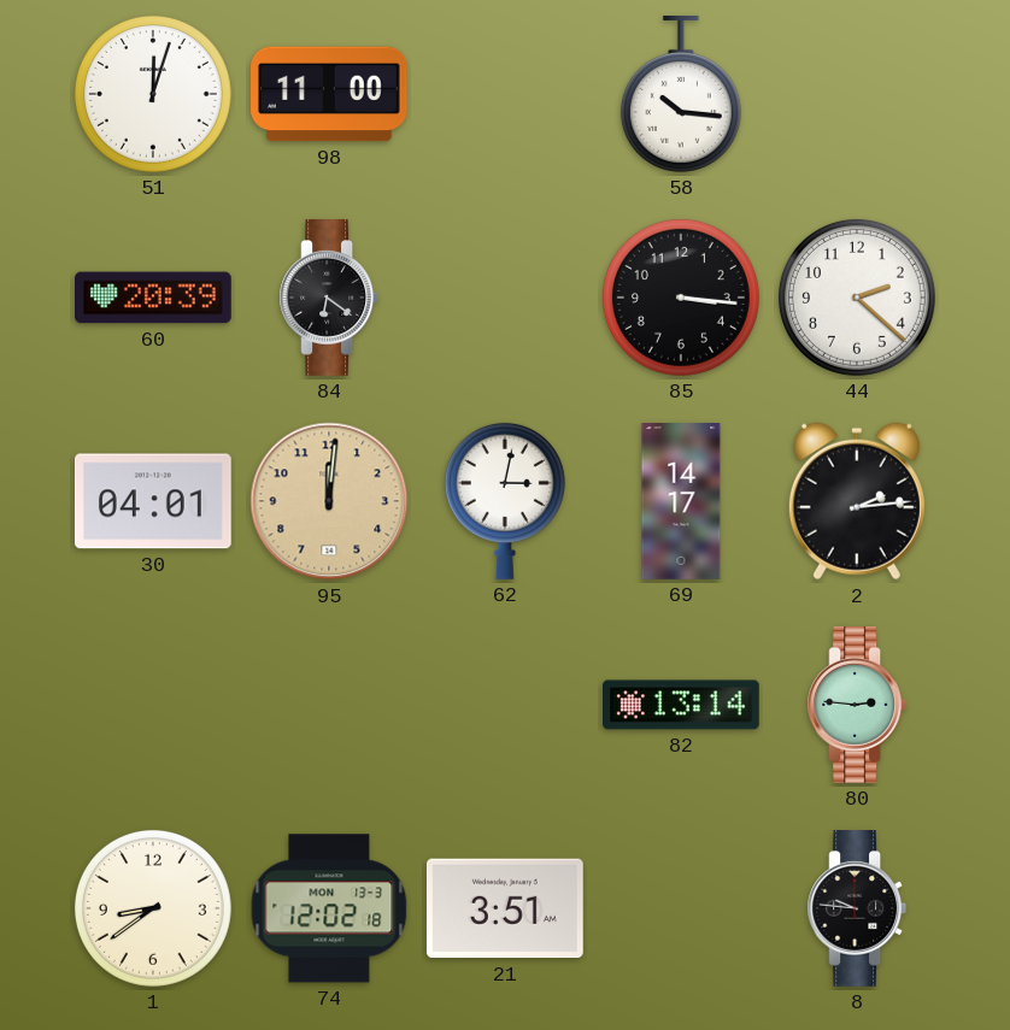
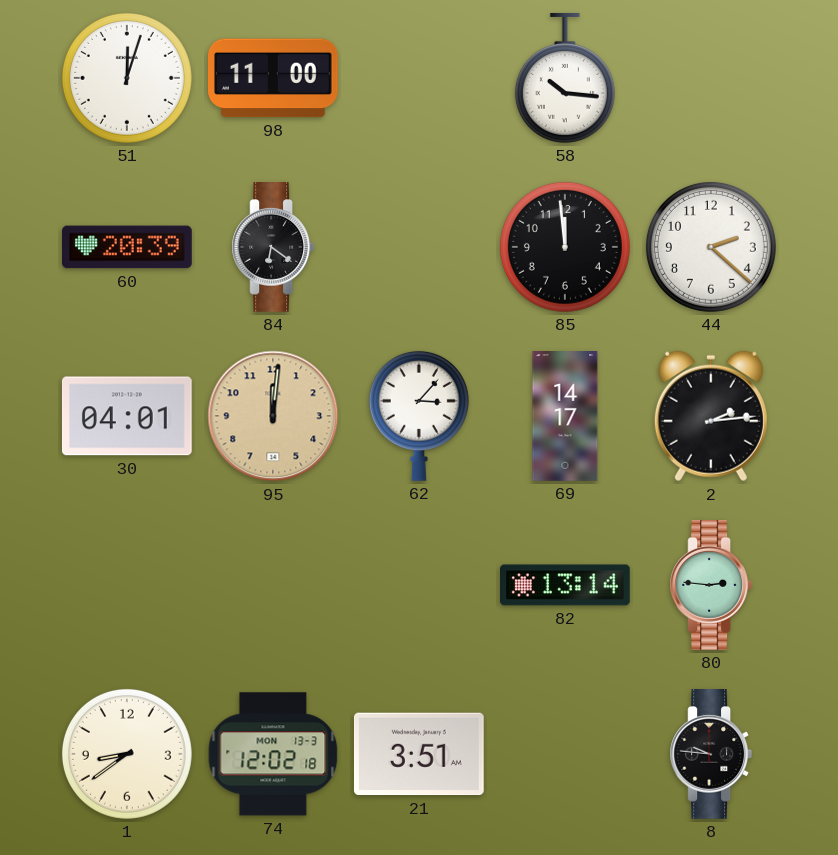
85: 3:16 -> 11:59 (565, 247)
62: 3:02 -> 3:07 (419, 416)
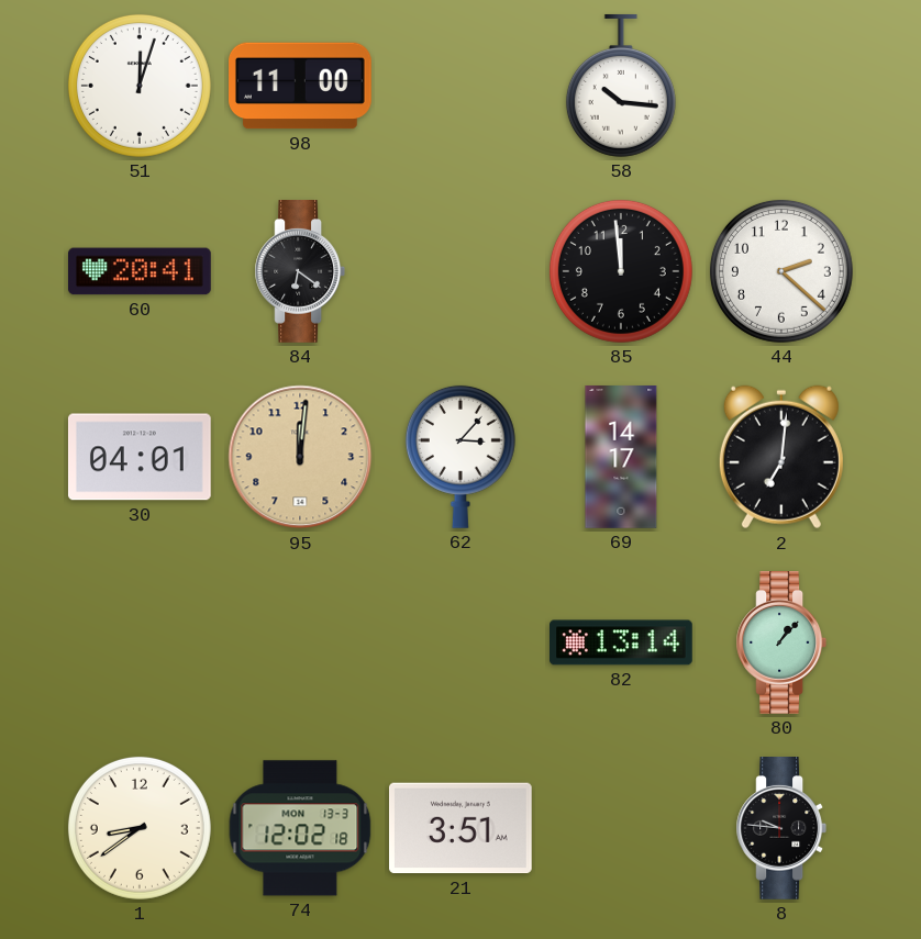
60: 20:39 -> 20:41 (141, 271)
2: 2:14 -> 7:01 (781, 457)
80: 2:46 -> 1:07 (781, 644)
